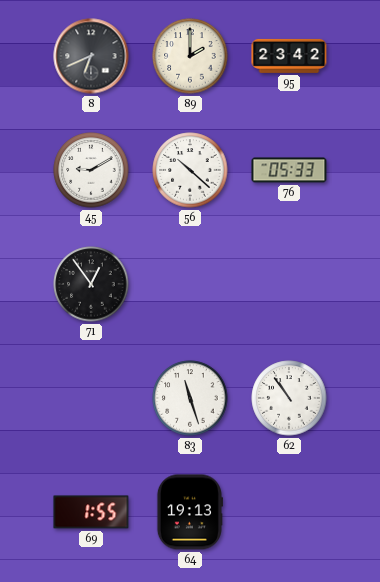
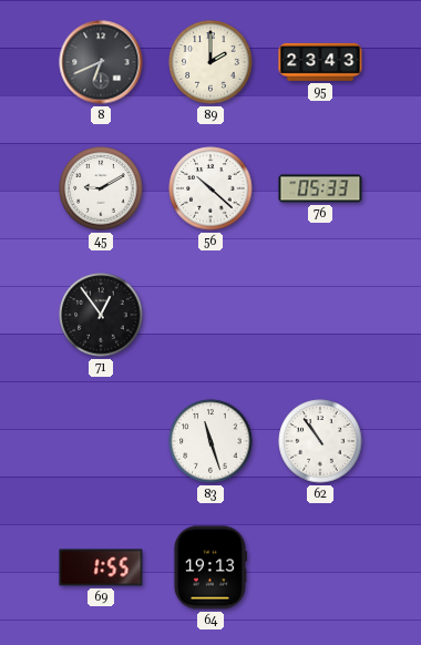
95: 23:42 -> 23:43 (320, 62)
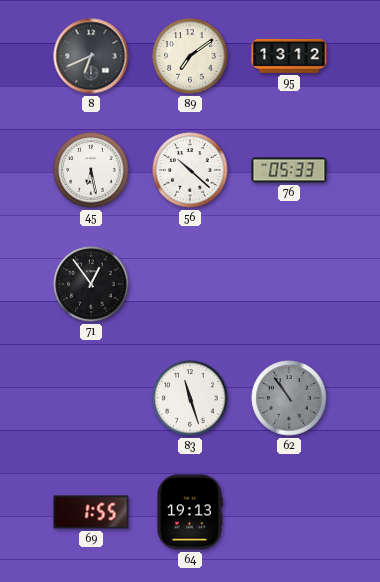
89: 2:00 -> 7:09 (190, 56)
95: 23:43 -> 13:12 (289, 56)
45: 9:10 -> 6:28 (91, 170)
62 dial: white -> grey (289, 398)
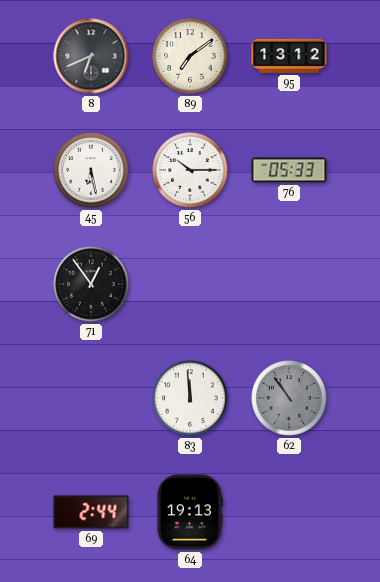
56: 10:22 -> 10:15 (190, 170)
83: 11:27 -> 11:59 (190, 398)
69: 1:55 -> 2:44 (91, 512)
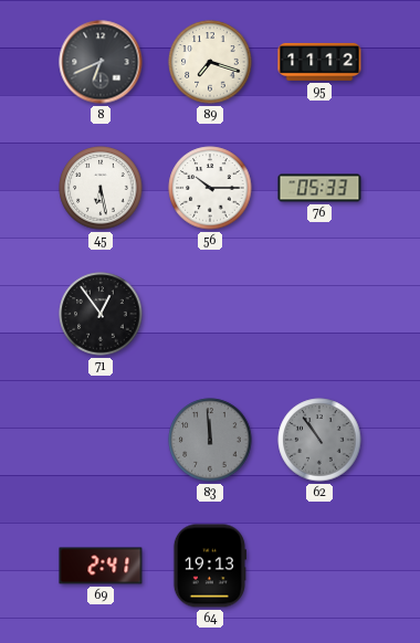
89: 7:09 -> 7:18 (210, 62)
95: 13:12 -> 11:12 (319, 62)
83 dial: white -> grey (210, 440)
69: 2:44 -> 2:41 (101, 566)
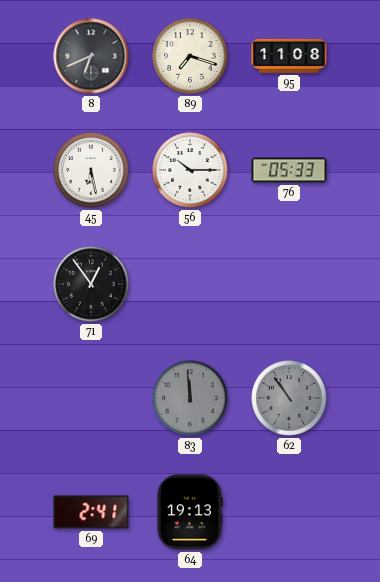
95: 11:12 -> 11:08 (289, 56)
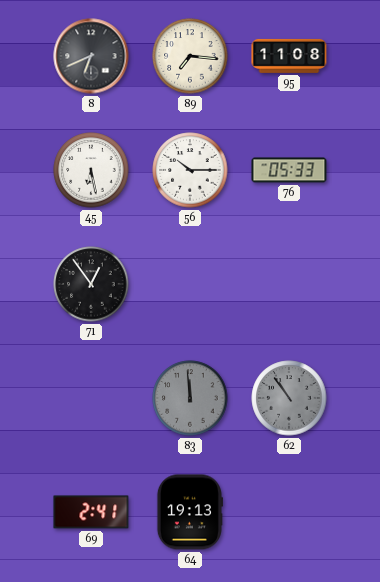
89: 7:18 -> 7:16 (190, 56)
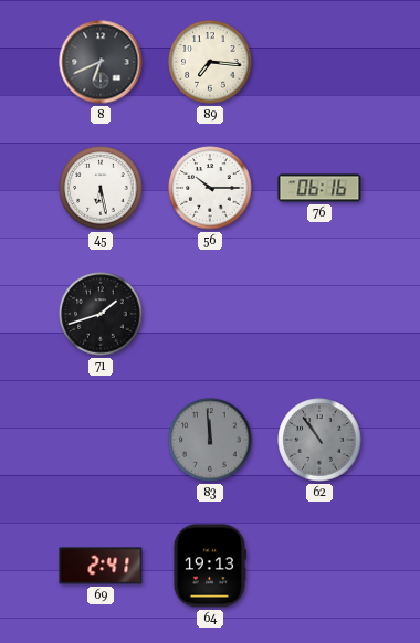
95: 11:08 -> none (289, 56)
76: 05:33 -> 06:16 (319, 188)
71: 12:54 -> 1:42 (101, 314)
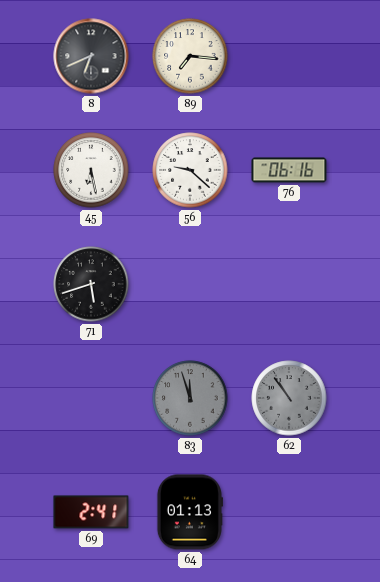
56: 10:15 -> 9:22 (190, 170)
71: 1:42 -> 5:42 (91, 284)
83: 11:59 -> 11:57 (190, 398)
64: 19:13 -> 01:13 (189, 512)
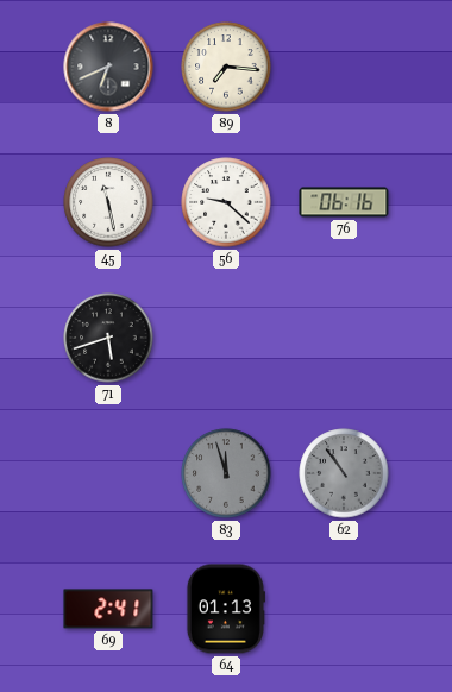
45: 6:28 -> 11:28 (108, 202)
